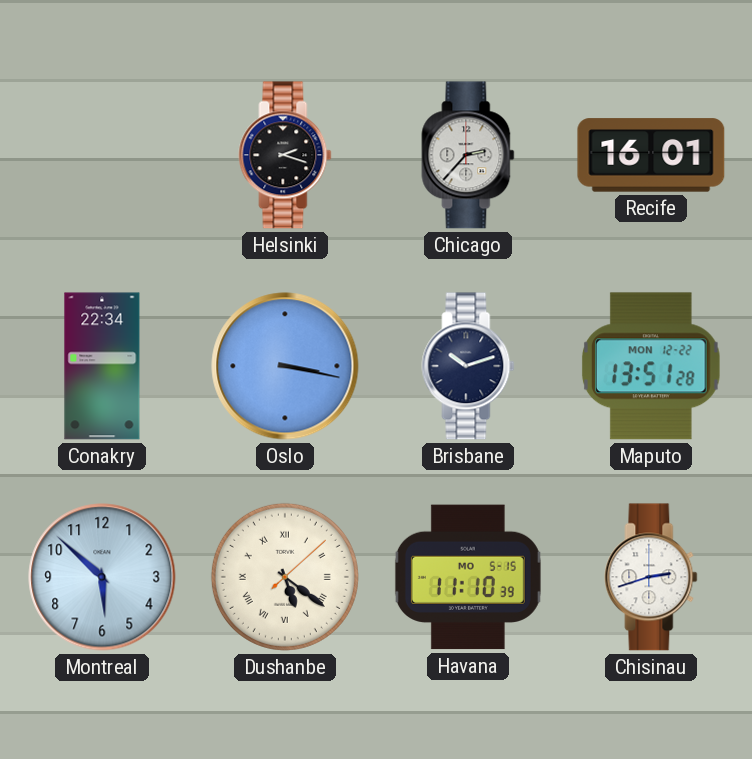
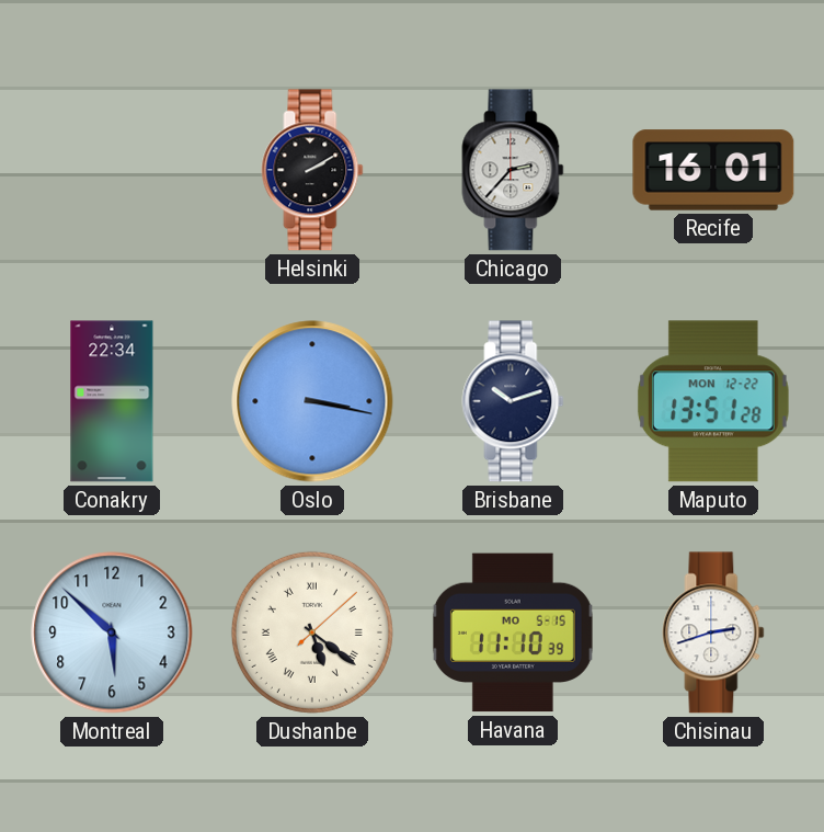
Helsinki: 2:18 -> 2:10 (312, 170)
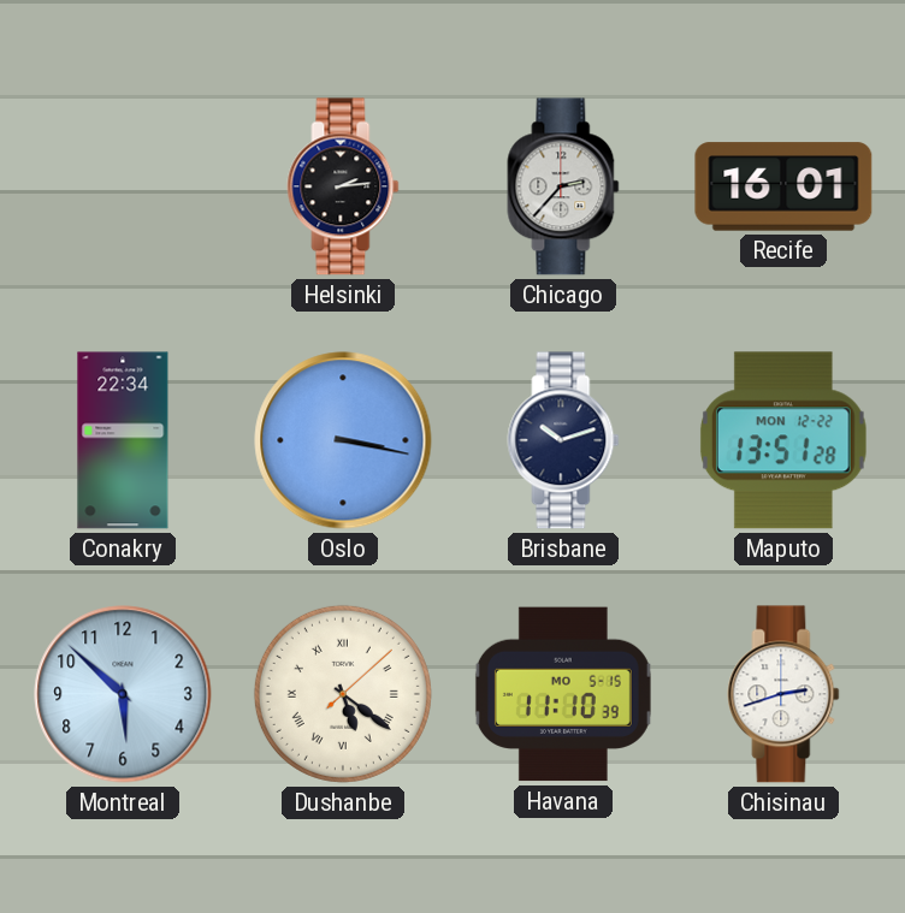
Helsinki: 2:10 -> 2:14 (343, 186)
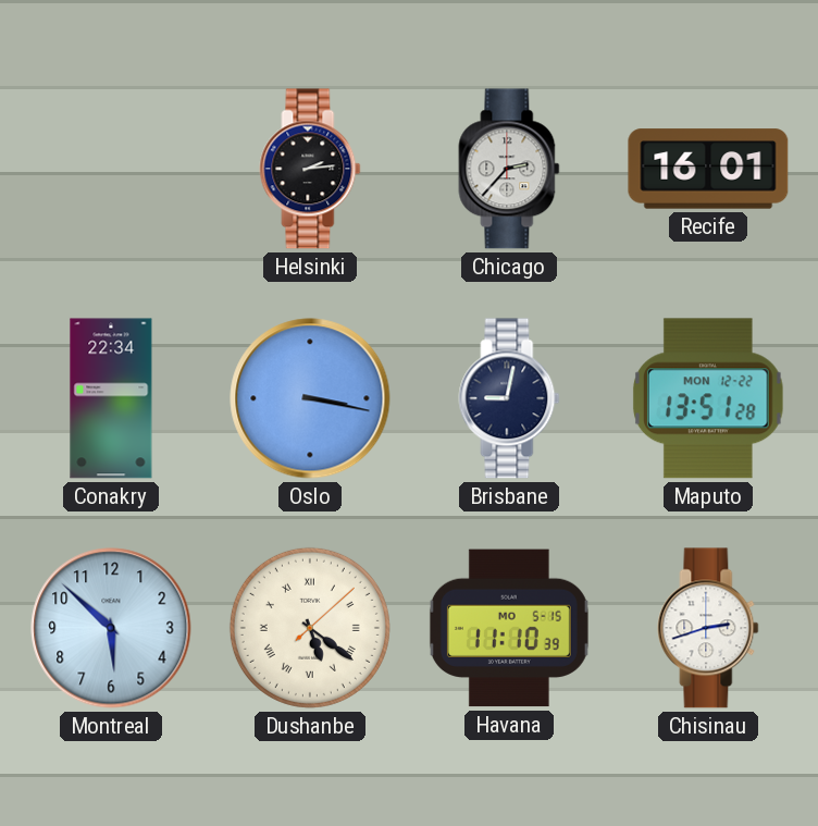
Brisbane: 10:12 -> 9:02 (509, 398)
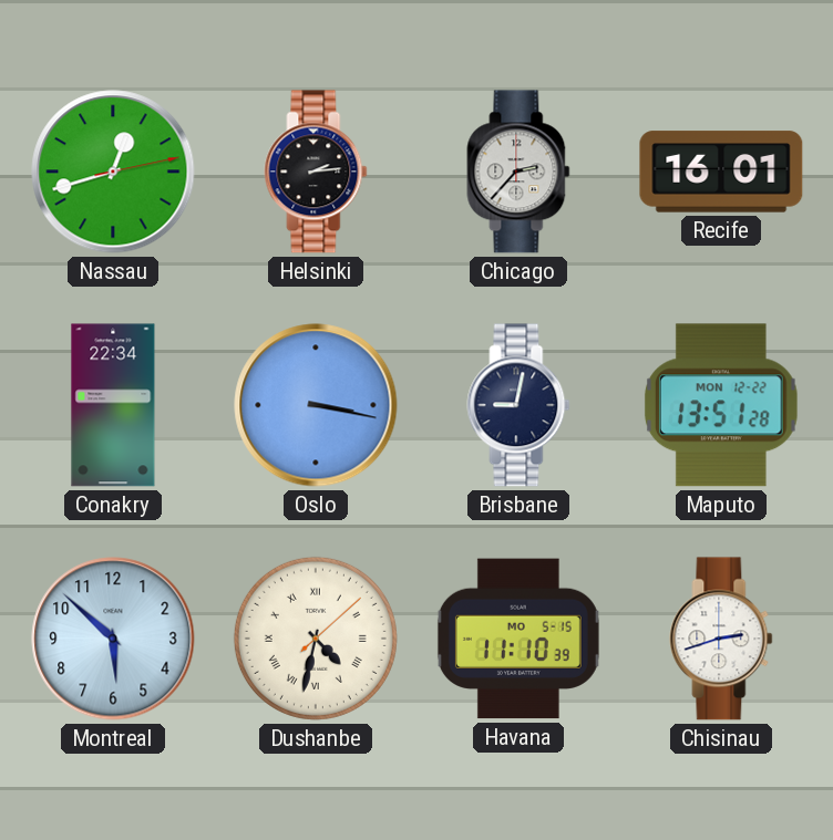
Nassau: none -> 12:42 (113, 172)
Dushanbe: 5:21 -> 4:32 (316, 639)
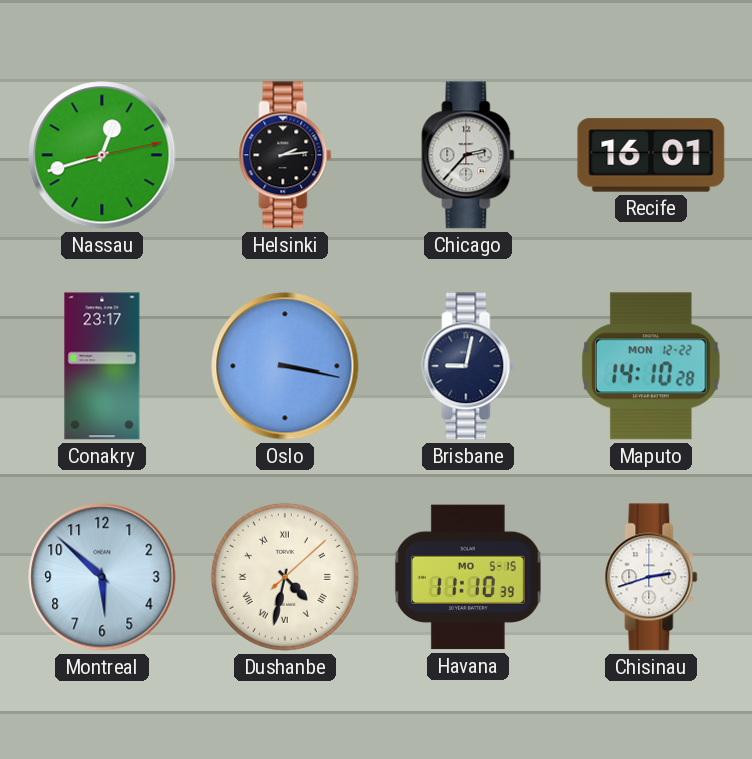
Conakry: 22:34 -> 23:17 (102, 366)
Maputo: 13:51 -> 14:10 (651, 366)
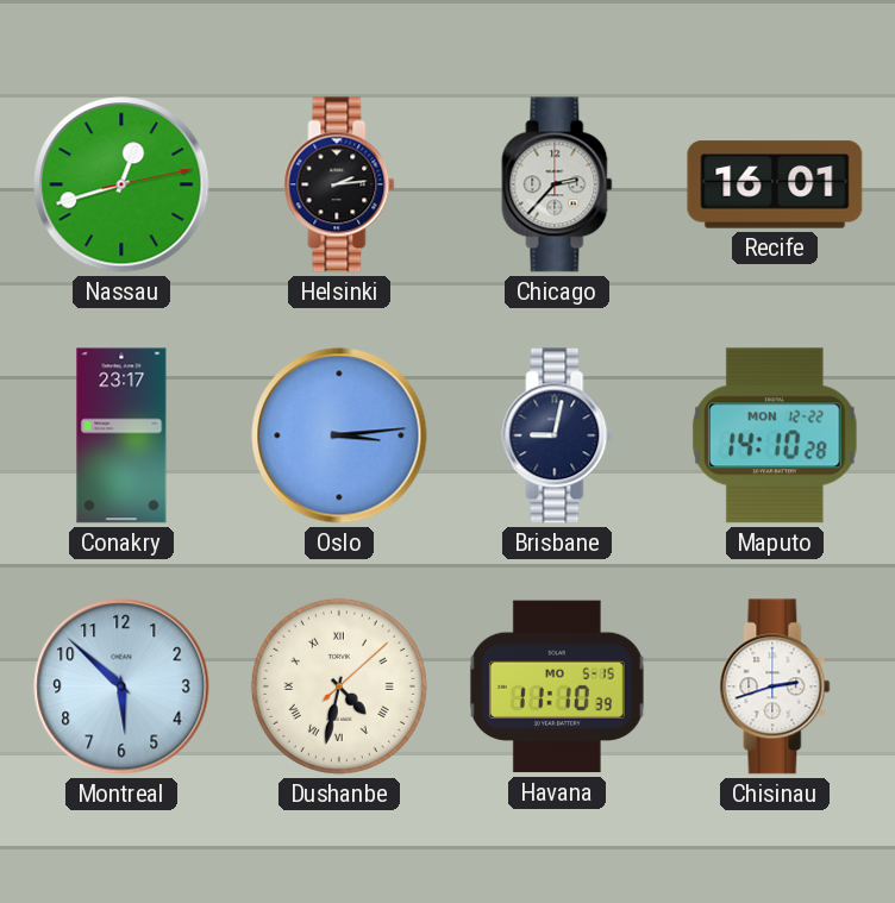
Oslo: 3:17 -> 3:14 (339, 435)
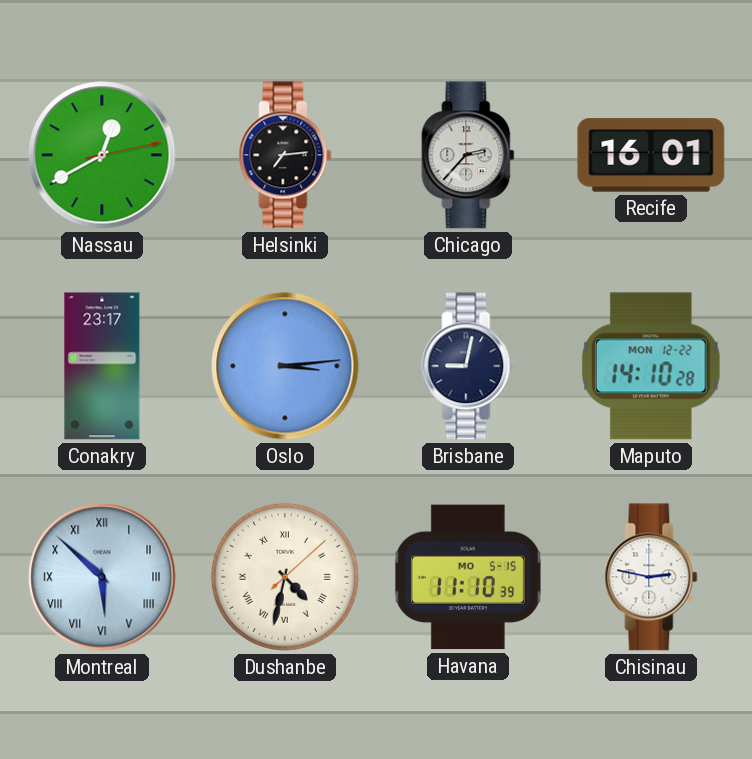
Nassau: 12:42 -> 12:40 (102, 155)
Helsinki: 2:14 -> 7:14 (285, 155)
Montreal numerals: Arabic -> Roman (102, 577)
Chisinau: 2:42 -> 2:47 (651, 577)
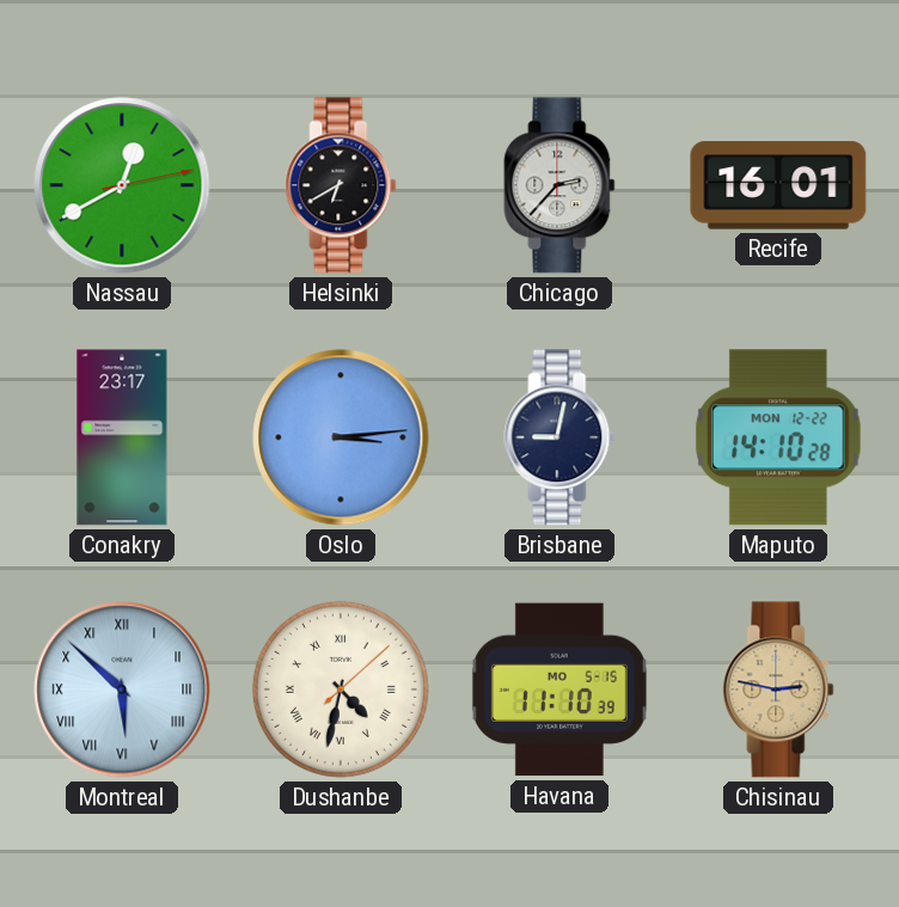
Helsinki: 7:14 -> 6:40 (341, 185)
Chisinau dial: white -> champagne (778, 690)
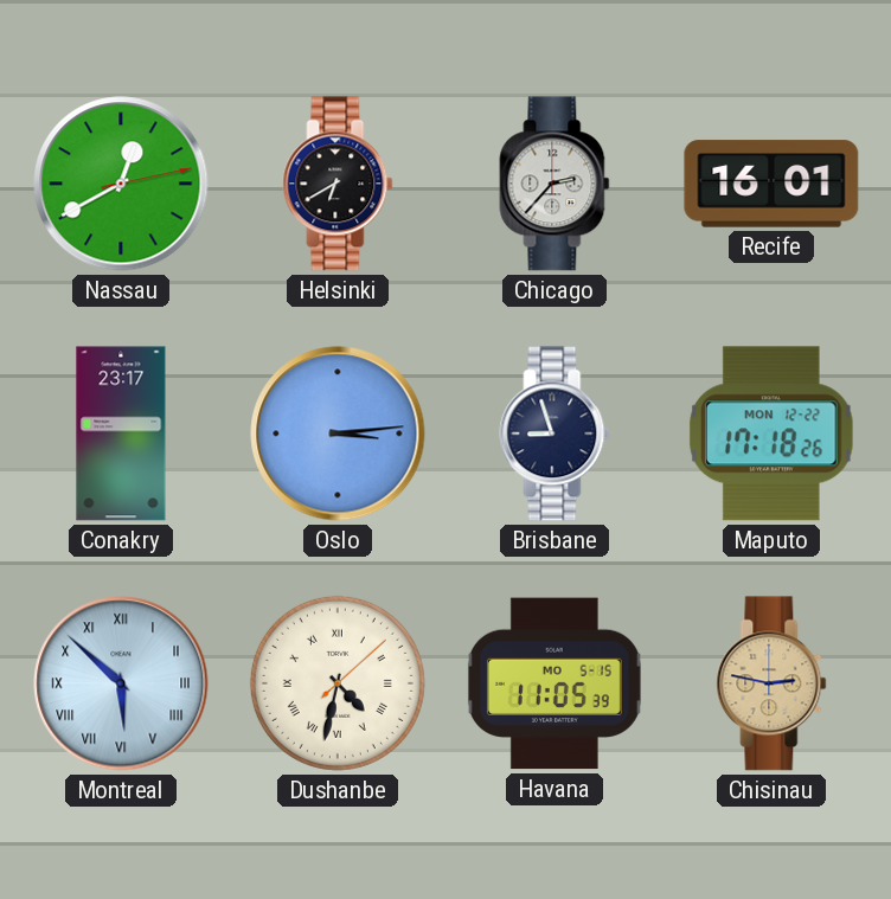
Brisbane: 9:02 -> 8:57 (555, 434)
Maputo: 14:10 -> 17:18 (771, 434)
Havana: 11:10 -> 11:05 (555, 683)
